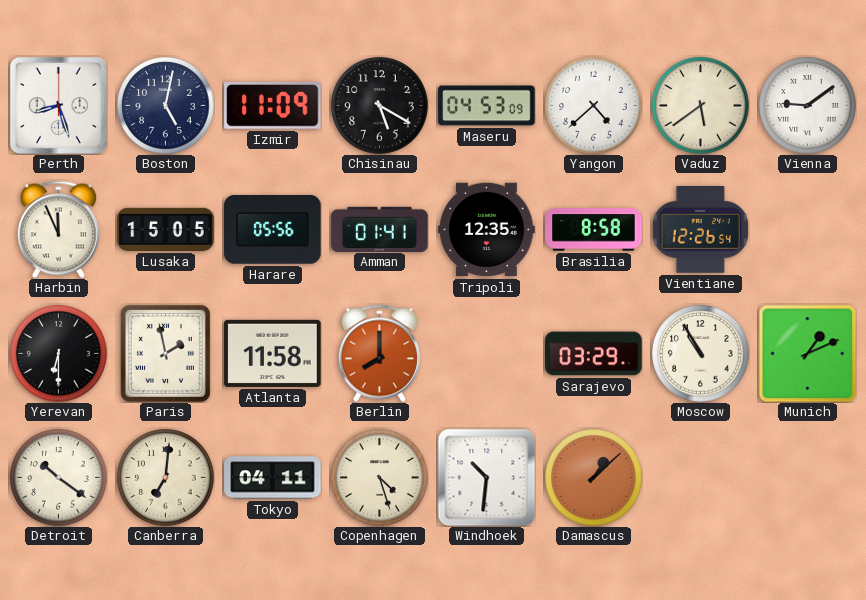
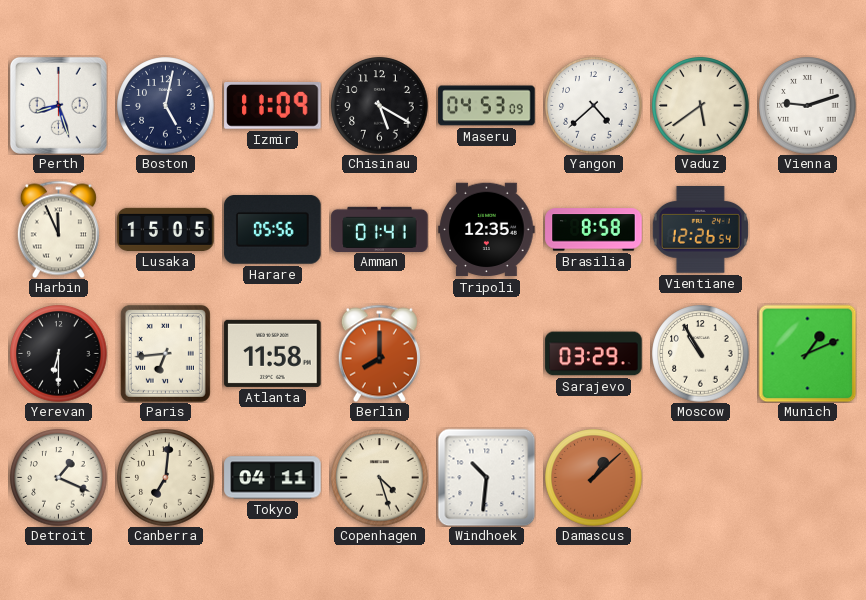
Vienna: 9:09 -> 9:12 (808, 106)
Paris: 1:58 -> 6:44 (165, 353)
Detroit: 10:21 -> 1:19 (59, 478)
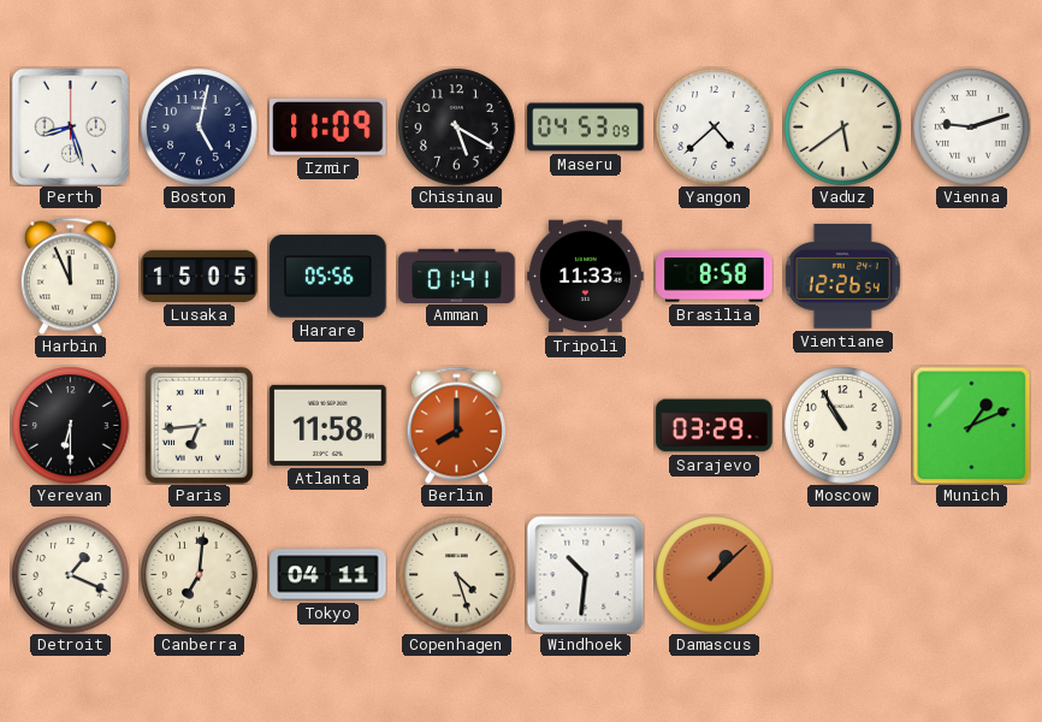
Tripoli: 12:35 -> 11:33 (586, 277)
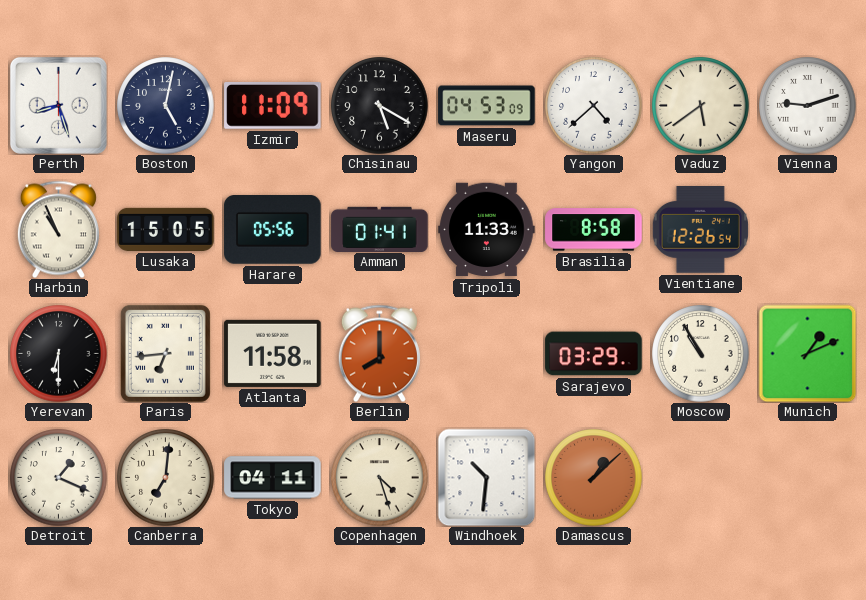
Harbin: 11:56 -> 10:56 (58, 229)
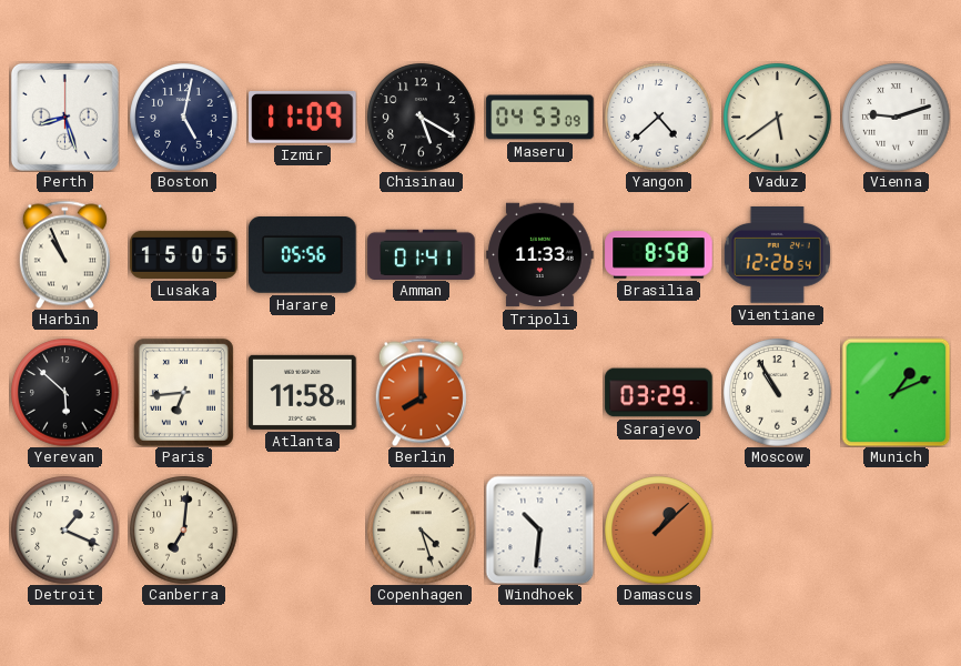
Yerevan: 6:30 -> 5:52 (65, 393)
Tokyo: 04:11 -> none (273, 478)
